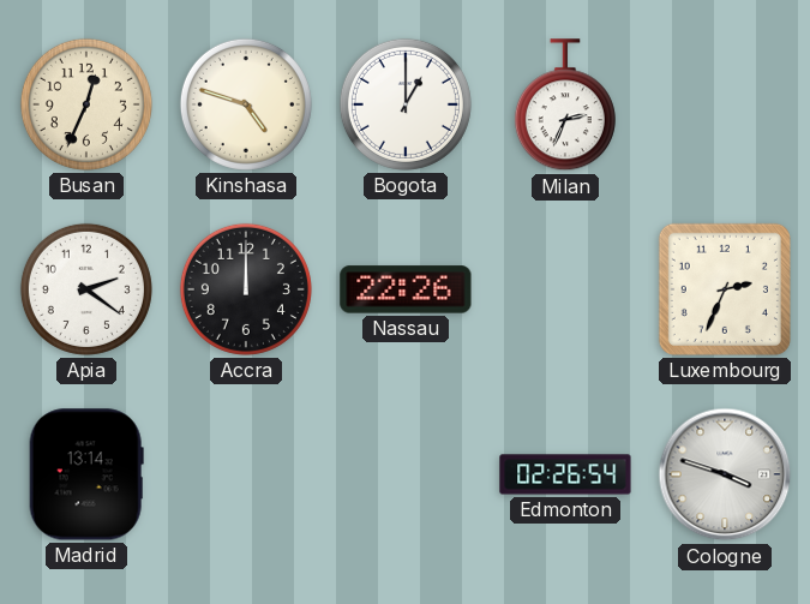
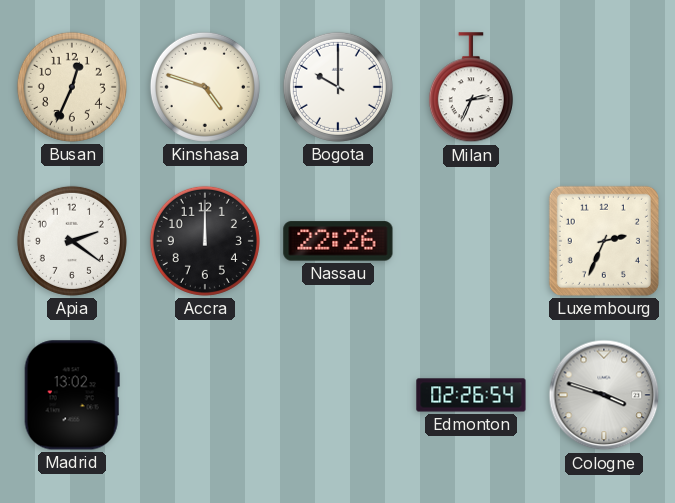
Bogota: 1:00 -> 10:00 (338, 87)
Madrid: 13:14 -> 13:02 (72, 395)
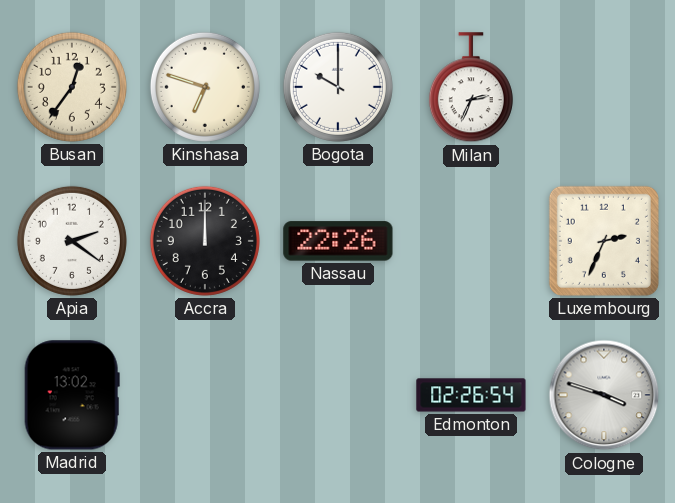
Busan: 12:34 -> 12:36 (72, 87)
Kinshasa: 4:48 -> 6:48 (205, 87)
